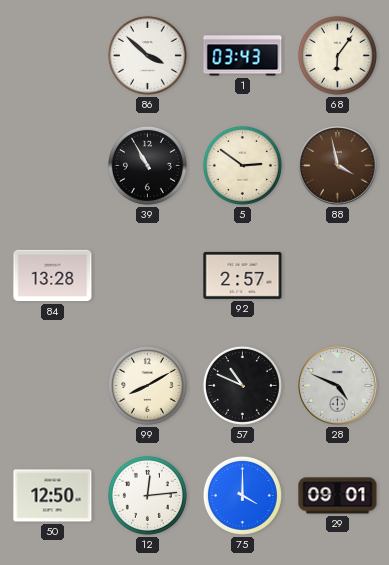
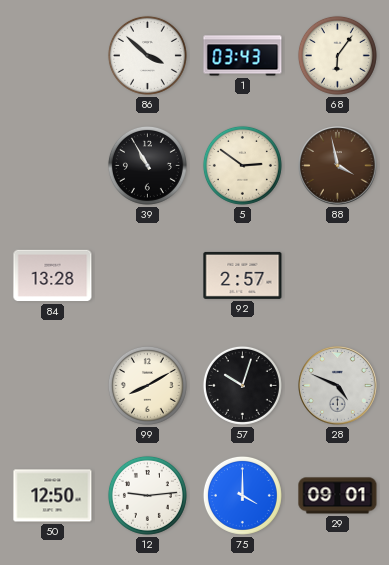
57: 10:49 -> 10:03 (242, 385)
12: 12:14 -> 9:14 (147, 495)
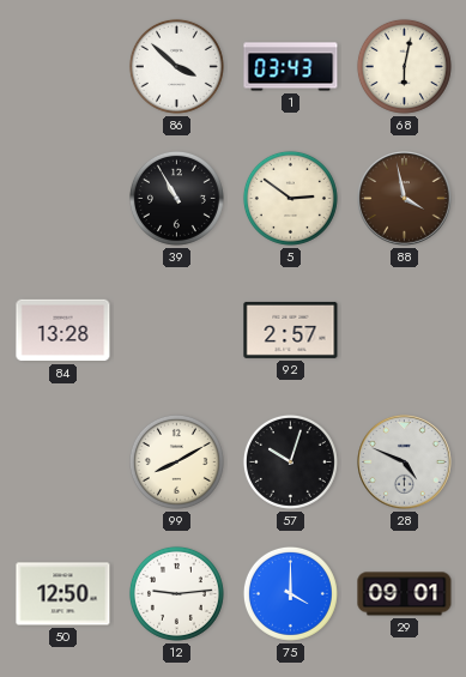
68: 6:06 -> 6:02 (404, 66)
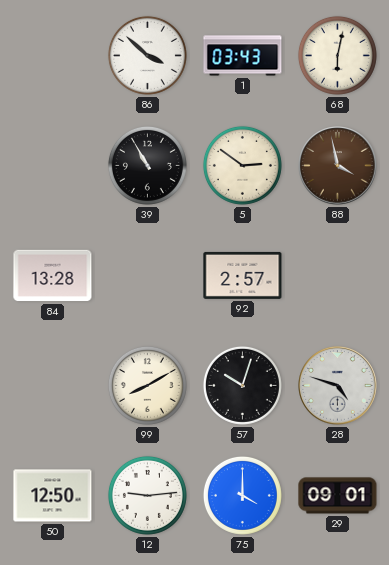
28: 4:49 -> 4:48 (338, 386)
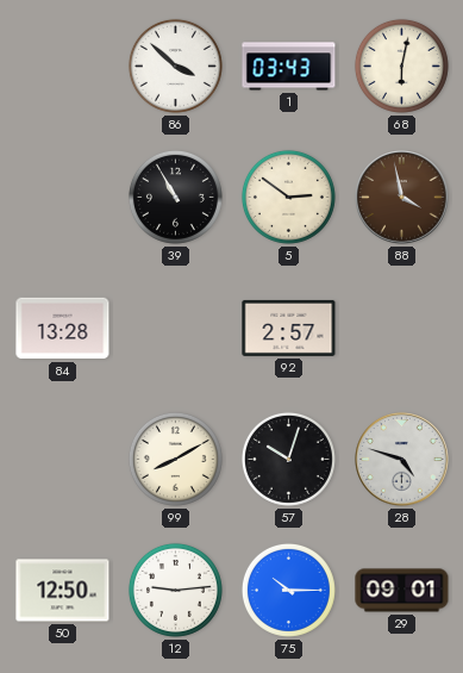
75: 4:00 -> 10:15 (288, 590)
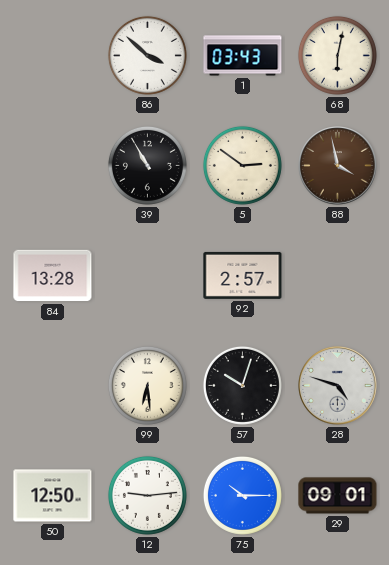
99: 8:10 -> 6:29 (147, 385)
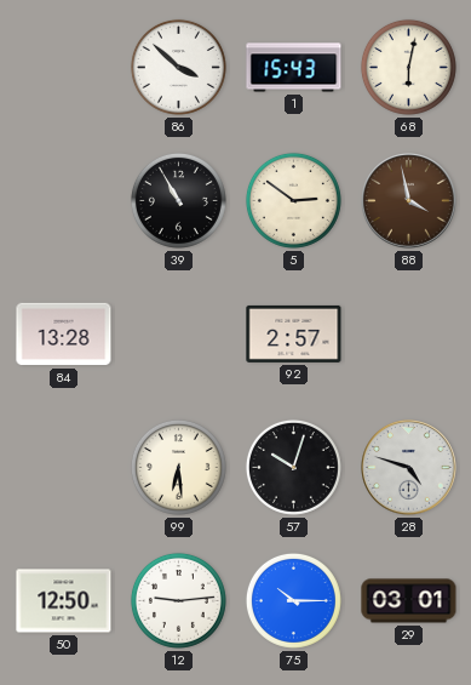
1: 03:43 -> 15:43 (294, 68)
29: 09:01 -> 03:01 (409, 601)
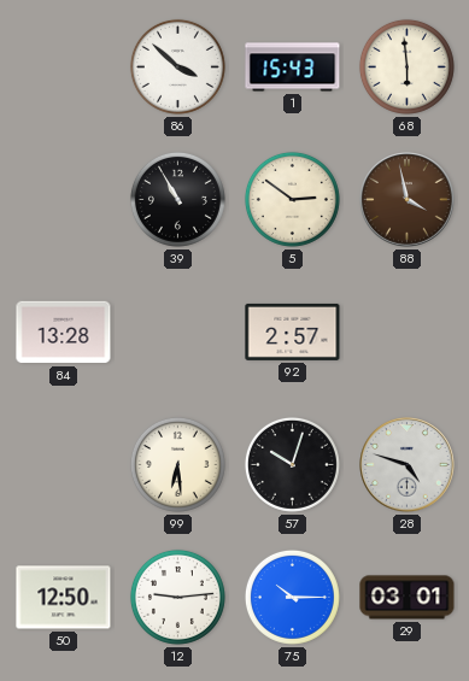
68: 6:02 -> 5:59 (406, 66)
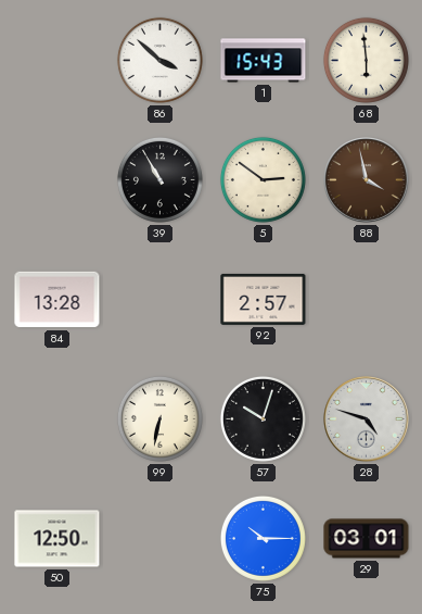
99: 6:29 -> 6:32 (159, 418)
12: 9:14 -> none (177, 597)
